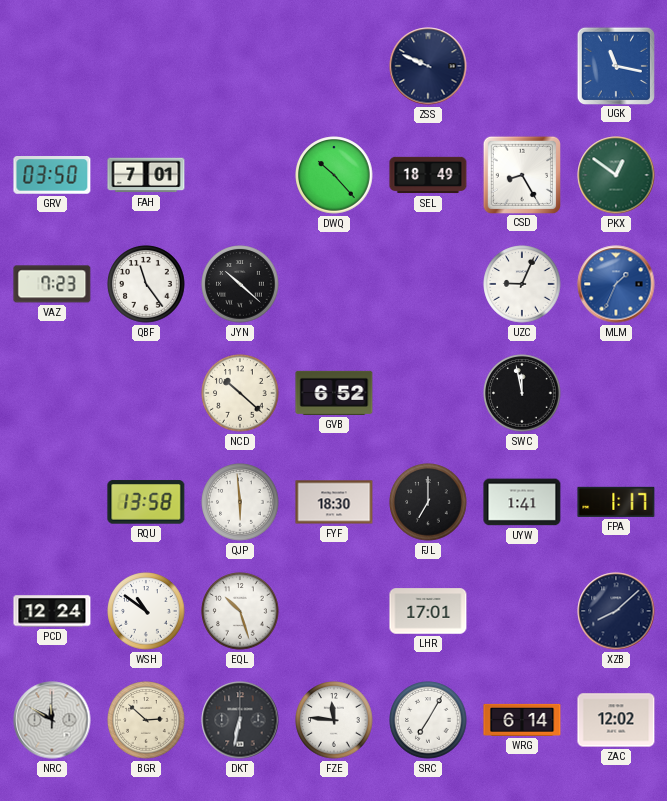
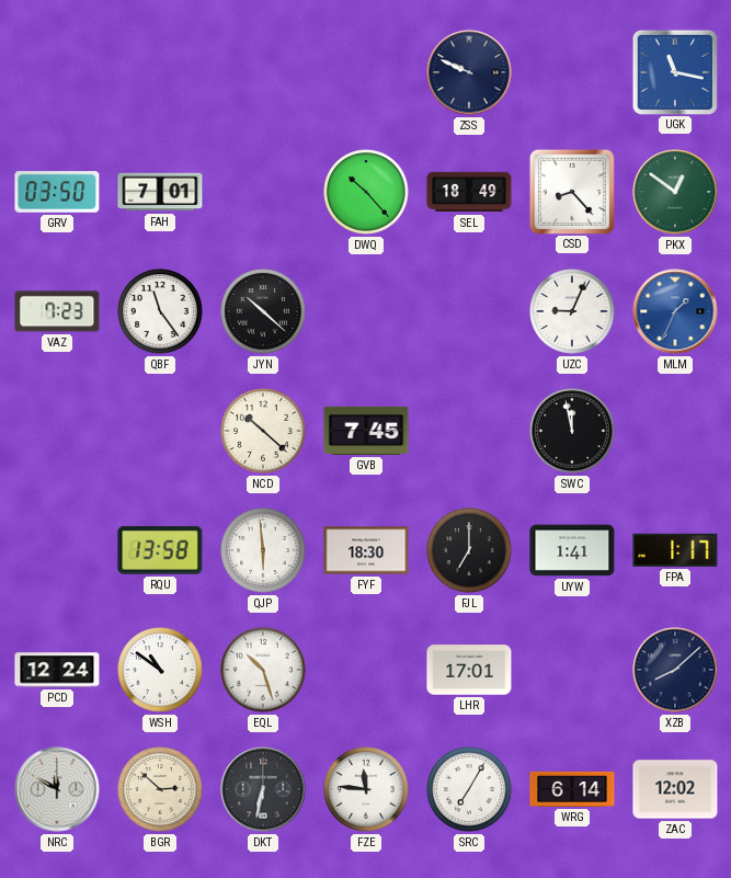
CSD: 8:25 -> 8:23 (571, 191)
GVB: 6:52 -> 7:45 (366, 431)
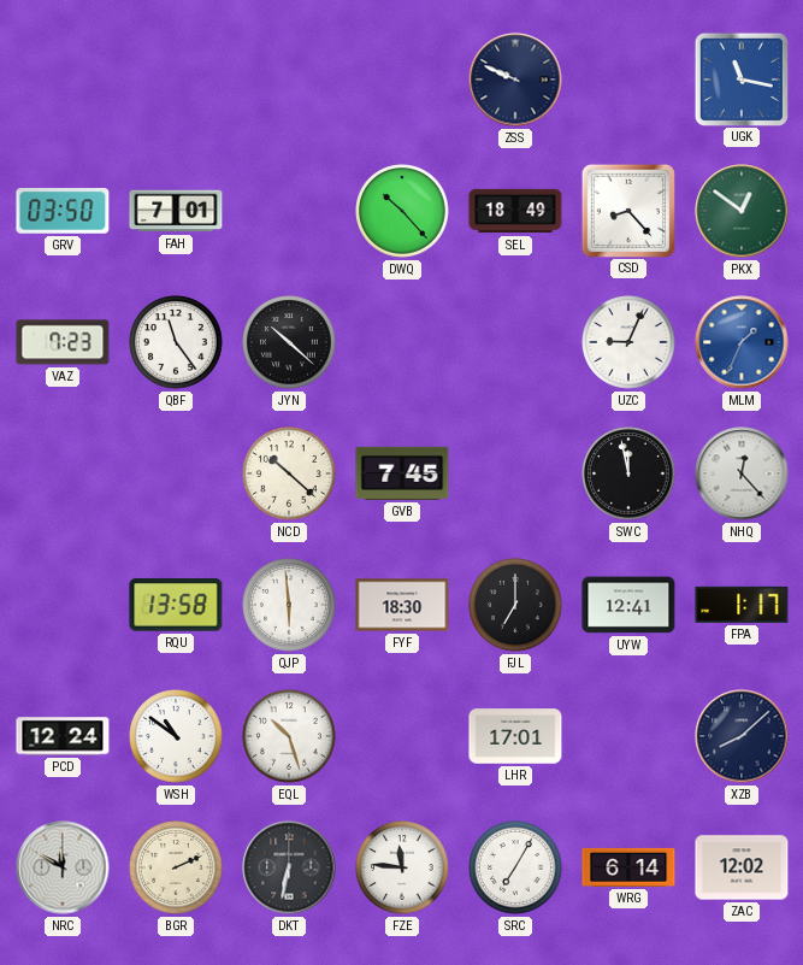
NHQ: none -> 12:23 (742, 473)
UYW: 1:41 -> 12:41 (628, 605)
BGR: 2:52 -> 2:11 (176, 867)
